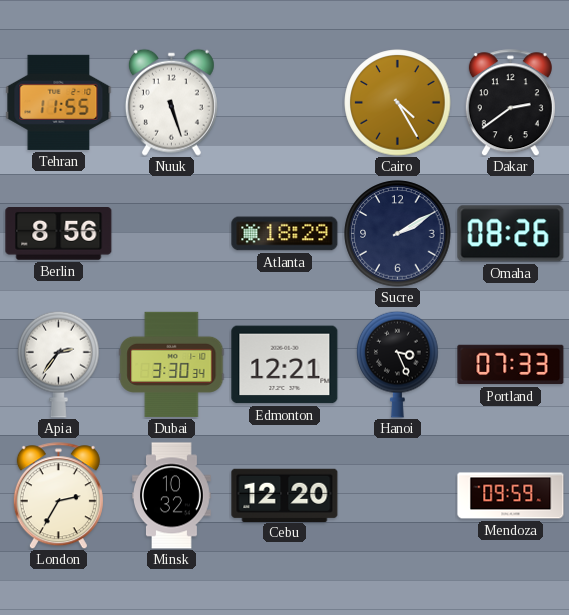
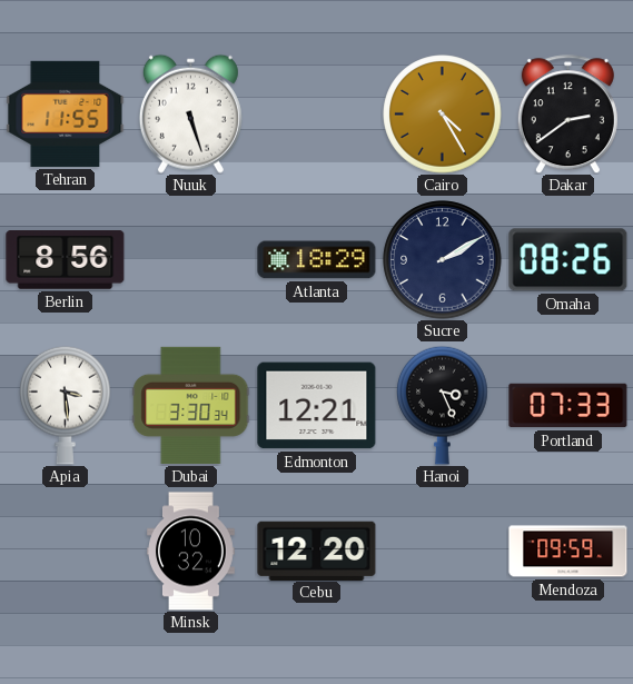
Apia: 2:36 -> 3:29 (66, 405)
London: 2:35 -> none (58, 496)
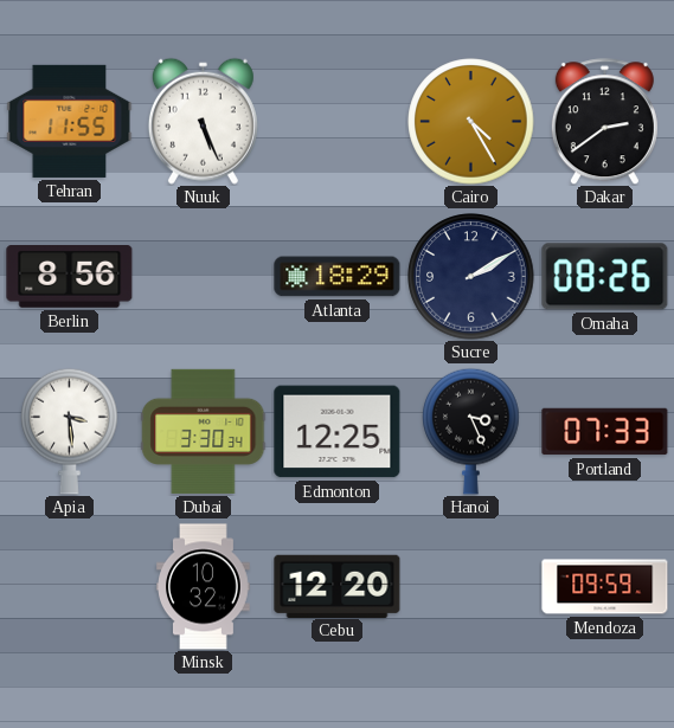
Nuuk: 5:27 -> 5:26 (203, 121)
Edmonton: 12:21 -> 12:25 (338, 432)
